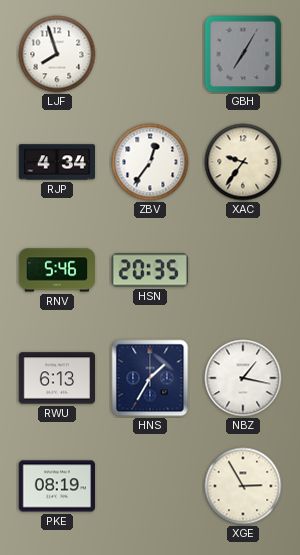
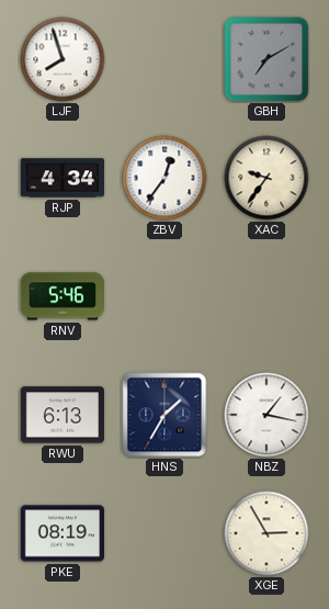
GBH: 7:05 -> 7:10 (266, 59)
HSN: 20:35 -> none (150, 270)
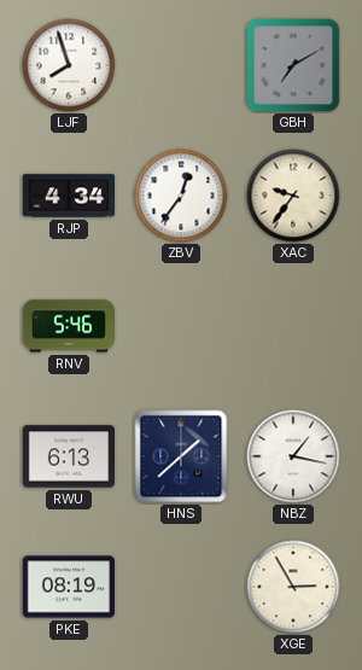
HNS: 1:35 -> 1:38 (181, 456)
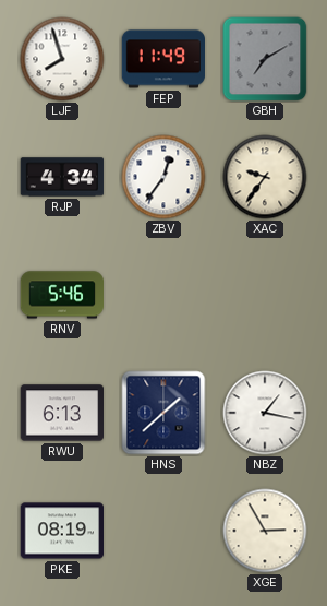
FEP: none -> 11:49 (162, 59)
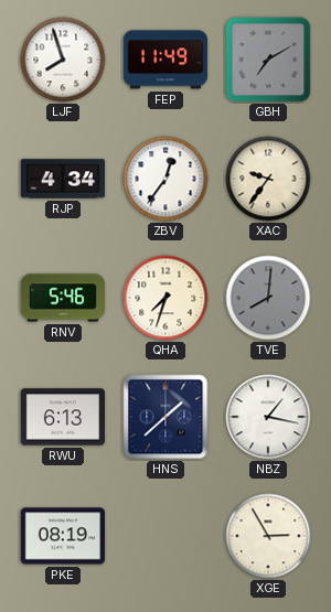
QHA: none -> 7:33 (165, 298)
TVE: none -> 8:01 (268, 298)
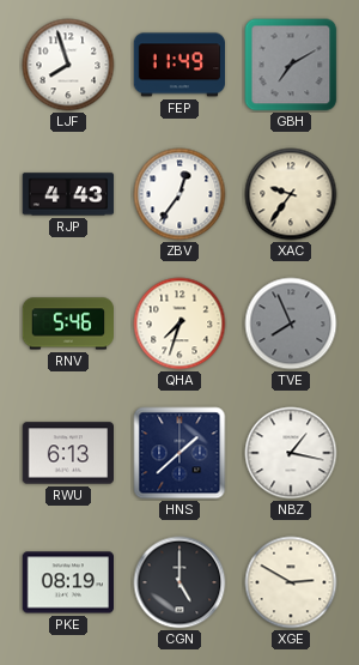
RJP: 4:34 -> 4:43 (68, 194)
TVE: 8:01 -> 7:56 (291, 324)
CGN: none -> 5:00 (180, 582)
XGE: 2:55 -> 2:50 (291, 582)
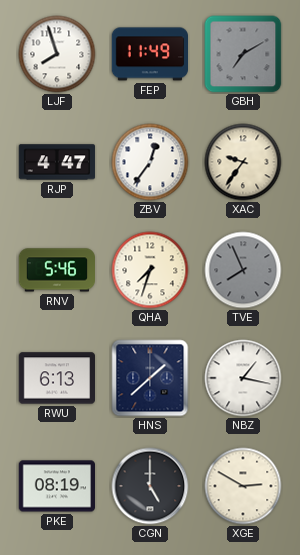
RJP: 4:43 -> 4:47 (57, 162)
